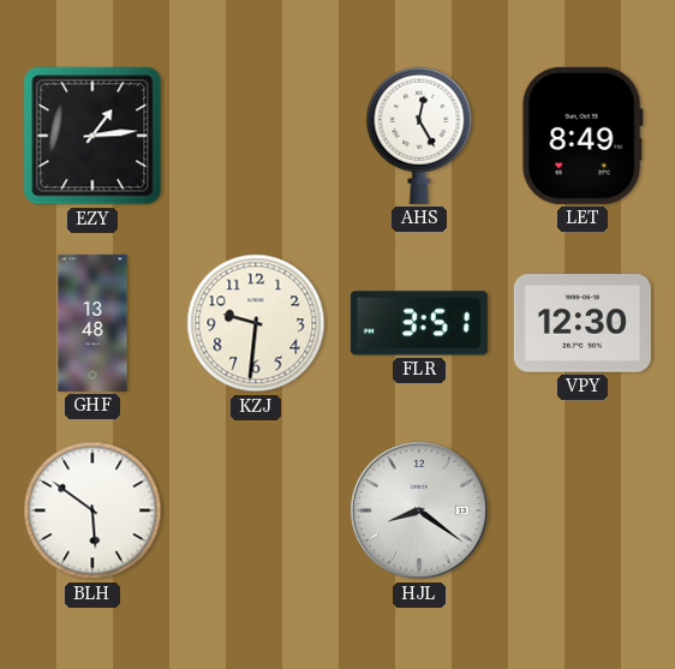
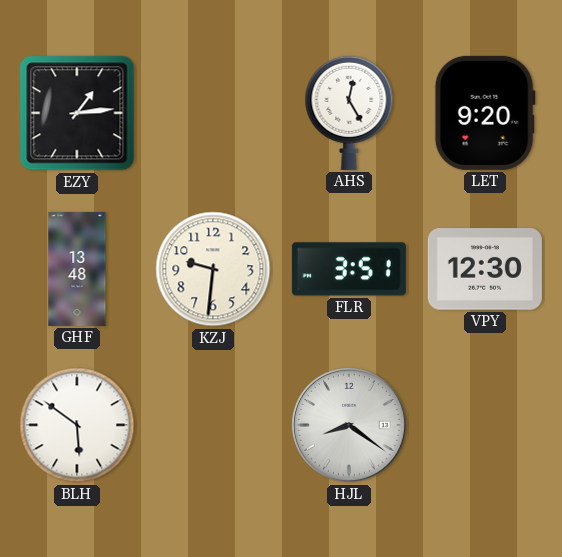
LET: 8:49 -> 9:20 (485, 113)
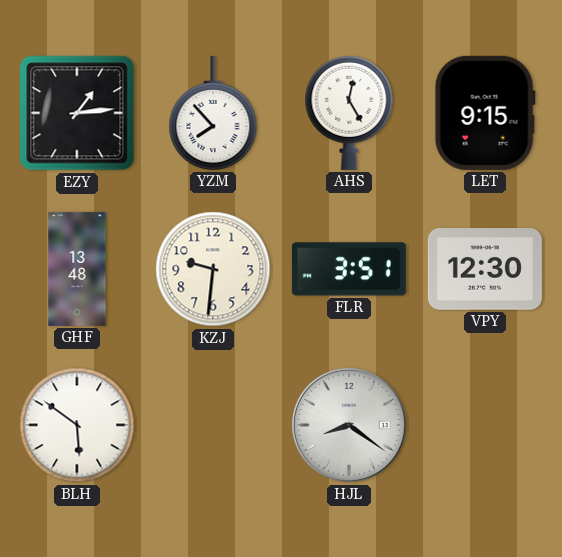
YZM: none -> 7:53 (213, 113)
LET: 9:20 -> 9:15 (485, 113)
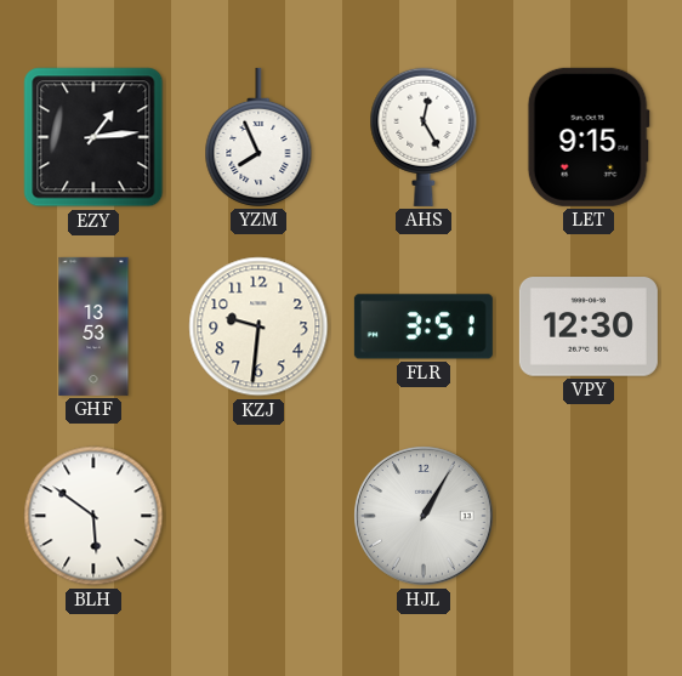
YZM: 7:53 -> 7:56 (258, 137)
GHF: 13:48 -> 13:53 (93, 326)
HJL: 8:21 -> 1:05 (424, 516)
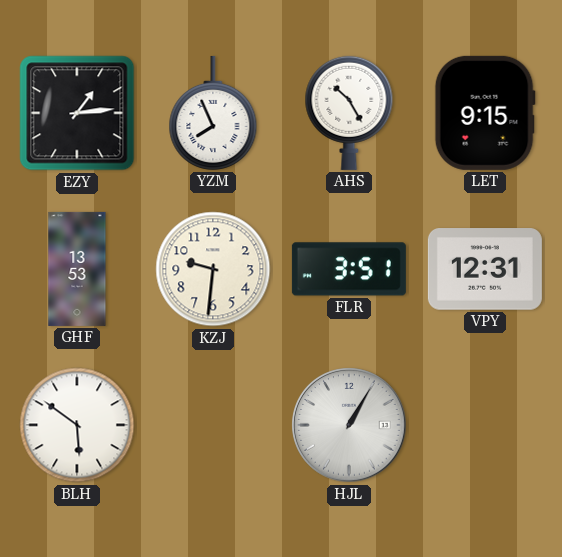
AHS: 12:25 -> 10:25 (349, 113)
VPY: 12:30 -> 12:31 (485, 269)
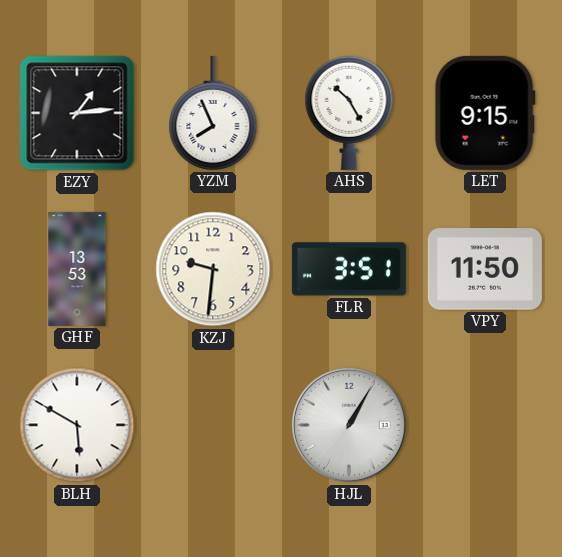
VPY: 12:31 -> 11:50 (485, 269)
BLH: 5:51 -> 5:50 (77, 425)
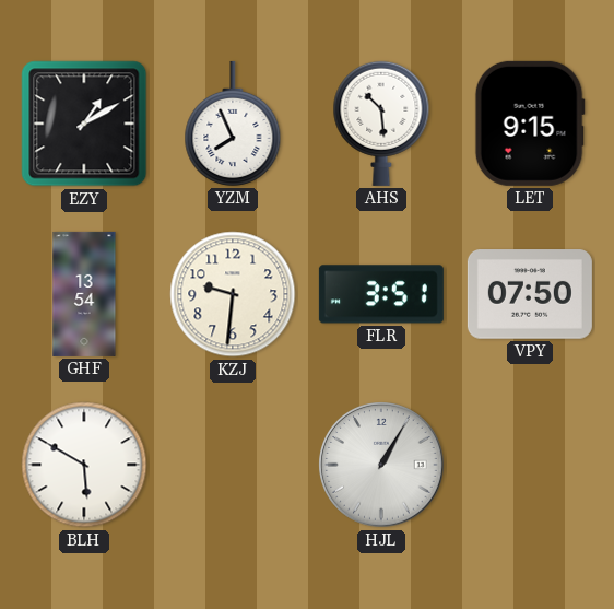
EZY: 1:14 -> 1:10 (84, 124)
AHS: 10:25 -> 10:29 (381, 124)
GHF: 13:53 -> 13:54 (84, 294)
VPY: 11:50 -> 07:50 (530, 294)
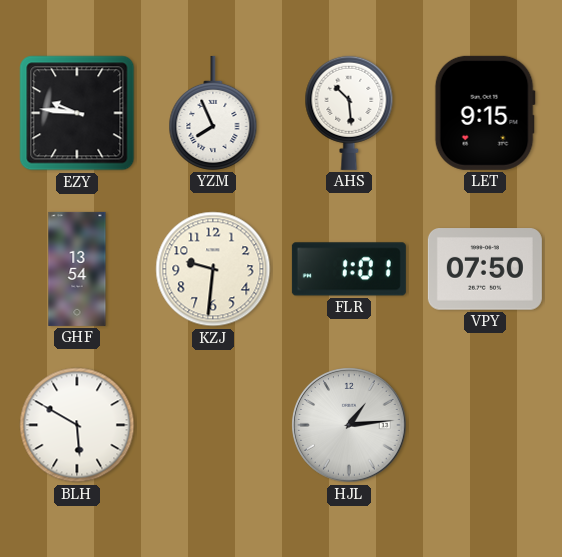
EZY: 1:10 -> 9:46 (77, 113)
FLR: 3:51 -> 1:01 (349, 269)
HJL: 1:05 -> 1:14 (349, 425)
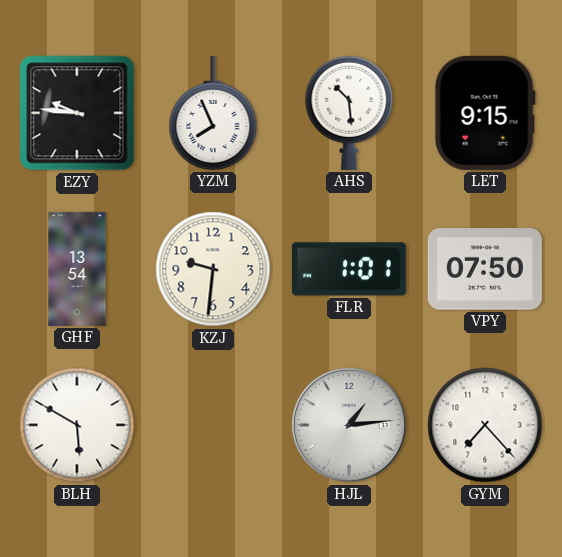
GYM: none -> 7:23 (485, 425)
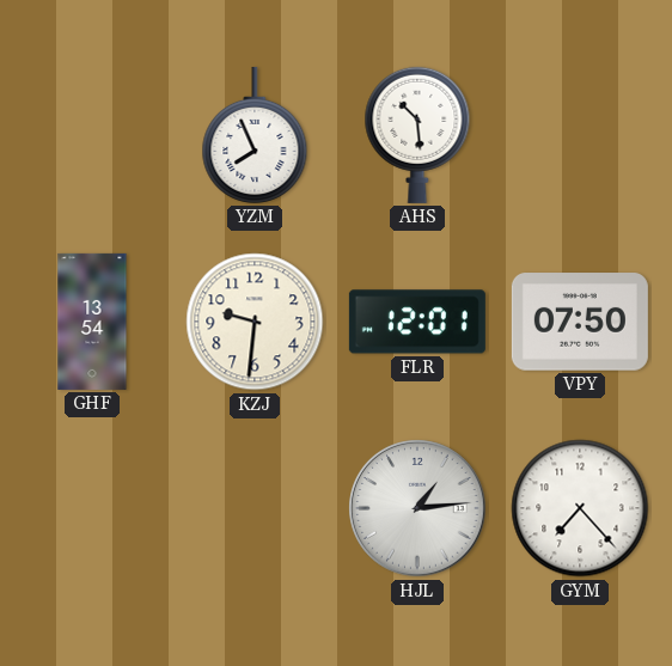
EZY: 9:46 -> none (77, 113)
LET: 9:15 -> none (485, 113)
FLR: 1:01 -> 12:01 (417, 322)
BLH: 5:50 -> none (77, 425)
